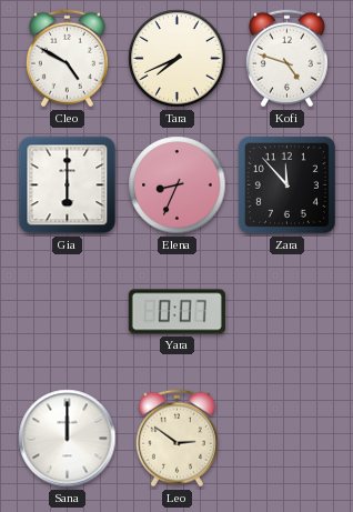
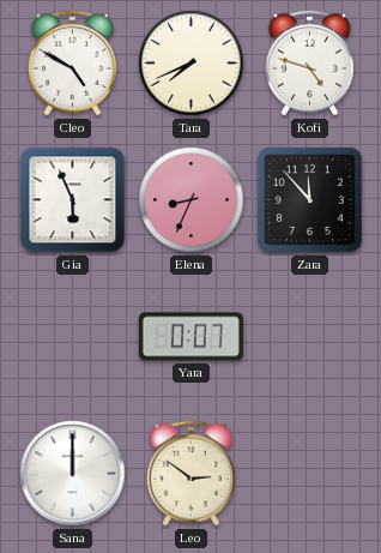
Gia: 6:00 -> 5:56 (73, 200)
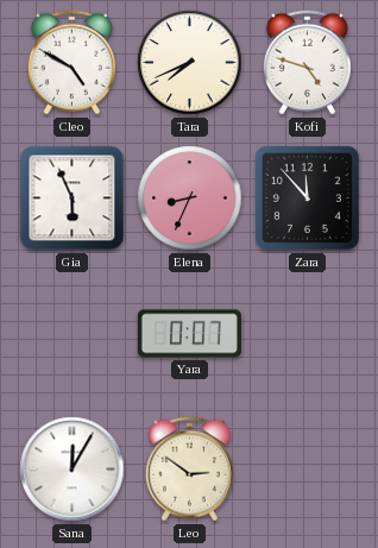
Sana: 12:00 -> 12:05 (73, 470)
